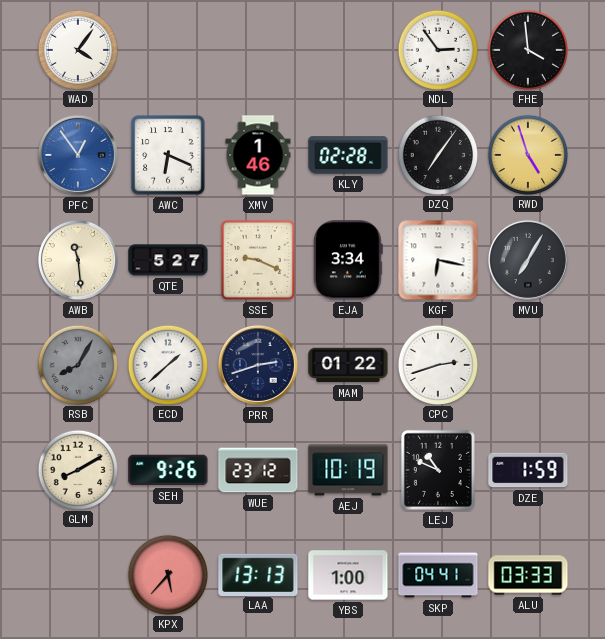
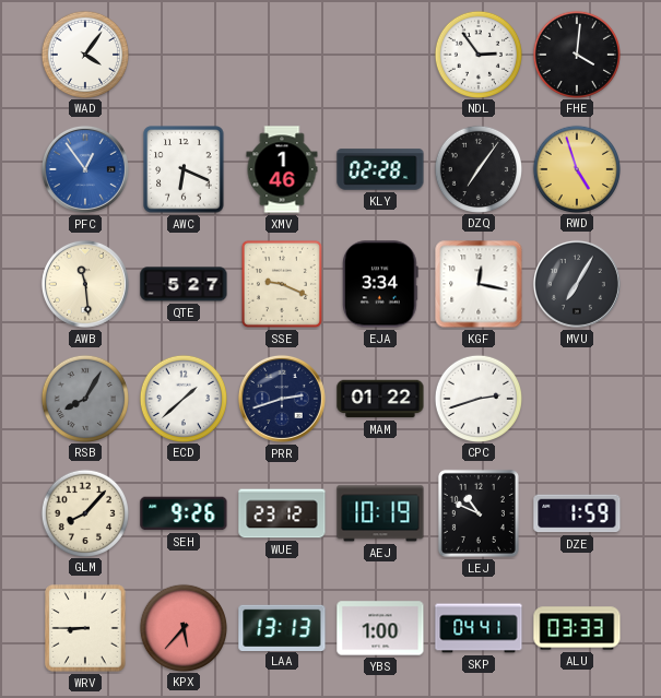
FHE: 3:59 -> 4:01 (576, 54)
KGF: 6:17 -> 12:17 (479, 284)
GLM: 8:10 -> 8:07 (84, 512)
WRV: none -> 8:45 (85, 628)
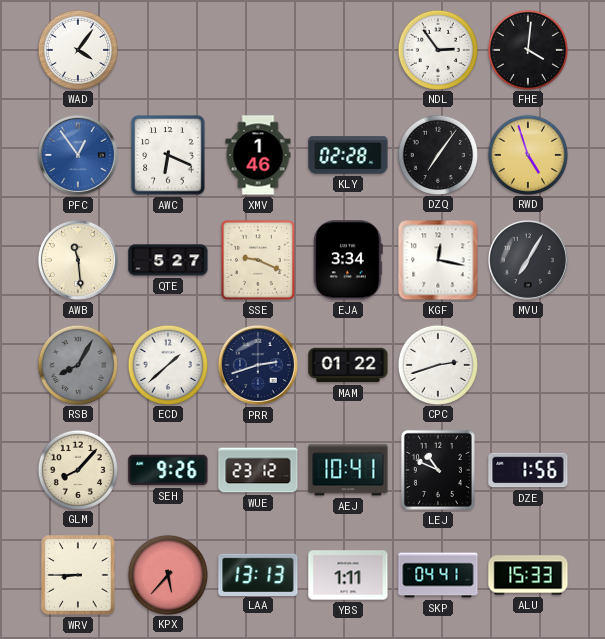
AEJ: 10:19 -> 10:41 (348, 470)
DZE: 1:59 -> 1:56 (528, 470)
YBS: 1:00 -> 1:11 (348, 575)
ALU: 03:33 -> 15:33 (528, 575)
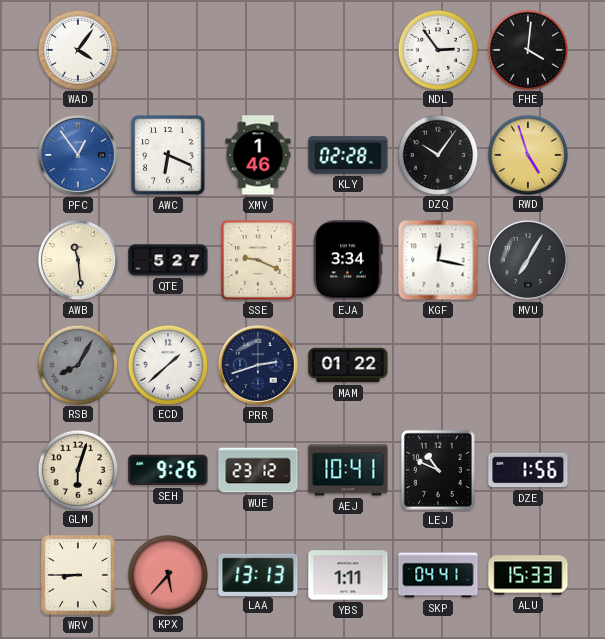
DZQ: 7:06 -> 10:06 (437, 154)
CPC: 2:42 -> none (437, 364)
GLM: 8:07 -> 6:03 (77, 469)
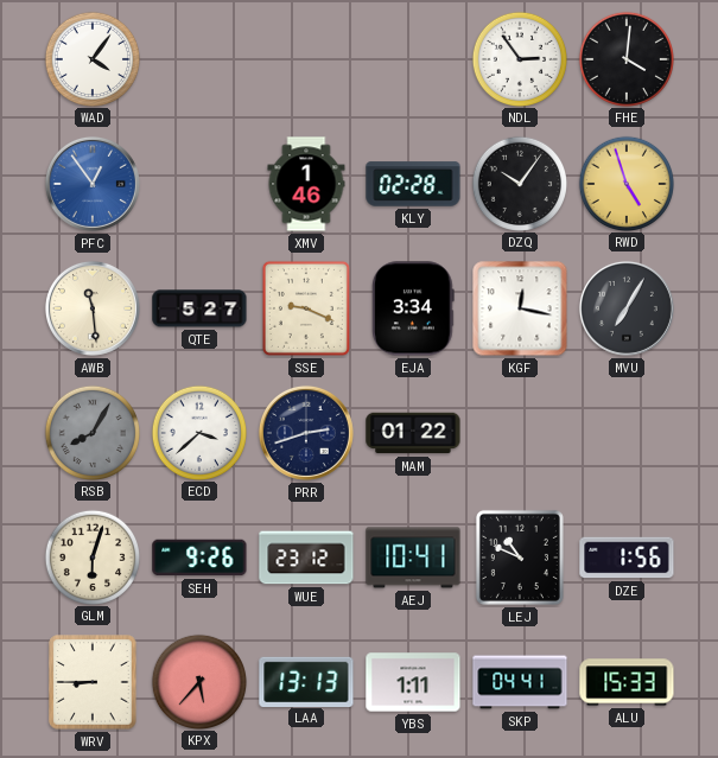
AWC: 6:19 -> none (168, 155)
ECD: 1:38 -> 3:38 (198, 432)
